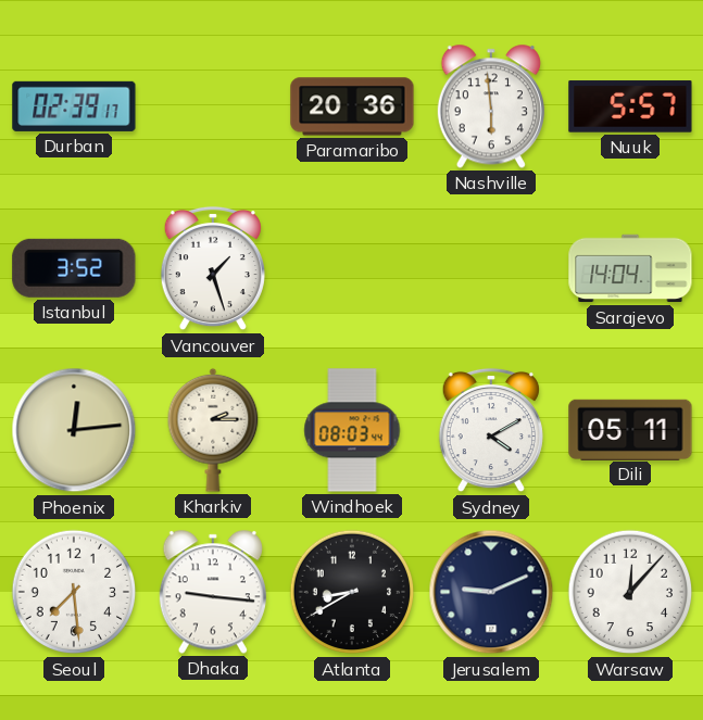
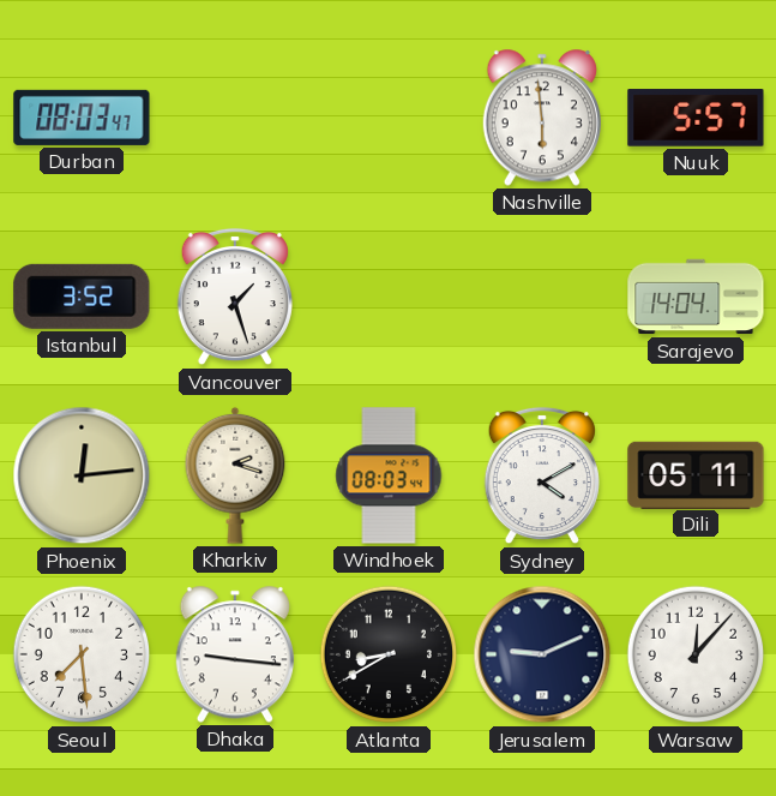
Durban: 02:39 -> 08:03 (82, 118)
Paramaribo: 20:36 -> none (352, 106)
Kharkiv: 2:15 -> 2:18 (235, 475)
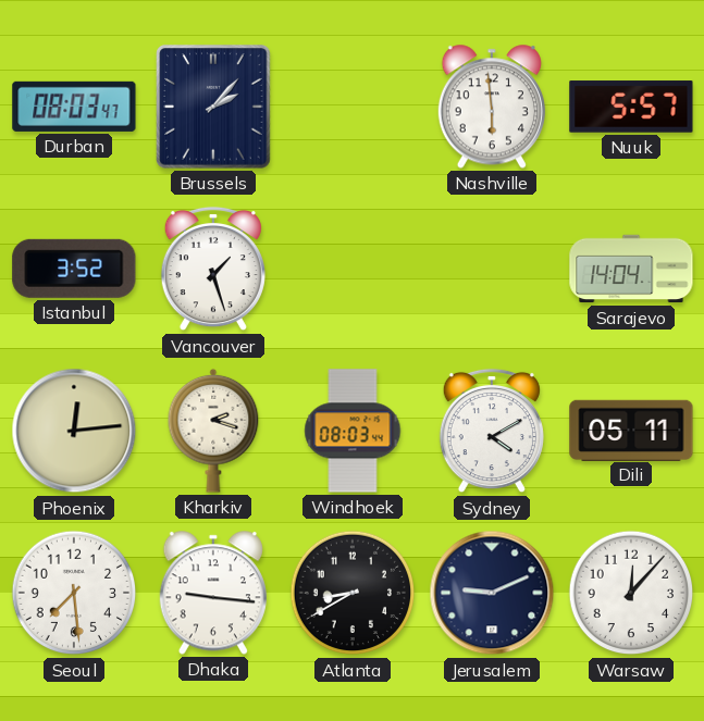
Brussels: none -> 2:07 (213, 107)
